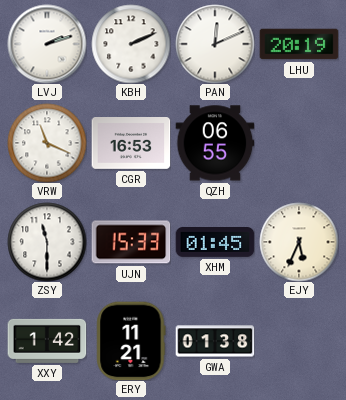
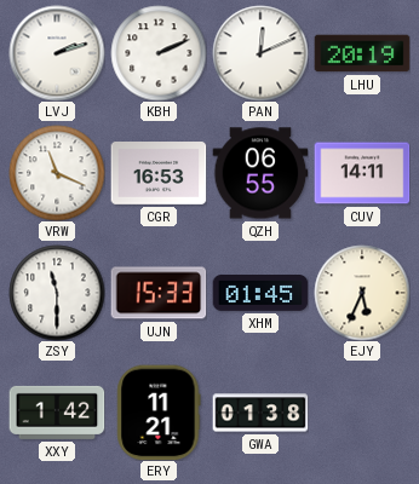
CUV: none -> 14:11 (362, 173)
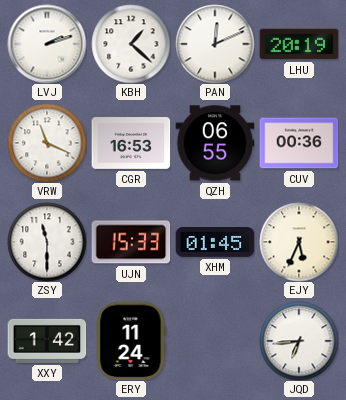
KBH: 2:11 -> 1:22 (131, 44)
CUV: 14:11 -> 00:36 (299, 143)
ERY: 11:21 -> 11:24 (131, 341)
GWA: 01:38 -> none (260, 413)
JQD: none -> 6:44 (299, 341)
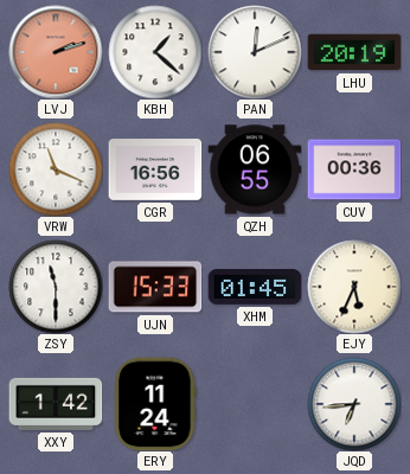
LVJ dial: white -> salmon (56, 52)
CGR: 16:53 -> 16:56 (155, 171)
